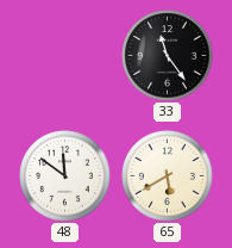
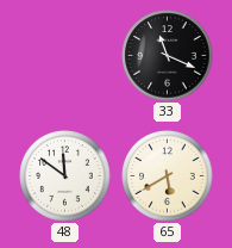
33: 11:24 -> 11:19 (168, 56)
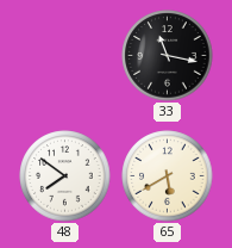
33: 11:19 -> 11:17 (168, 56)
48: 11:51 -> 7:51 (65, 176)
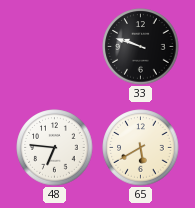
33: 11:17 -> 9:48 (141, 47)
48: 7:51 -> 6:46 (55, 148)
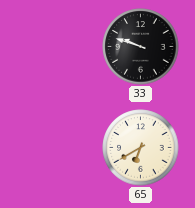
48: 6:46 -> none (55, 148)
65: 5:40 -> 6:40 (141, 148)
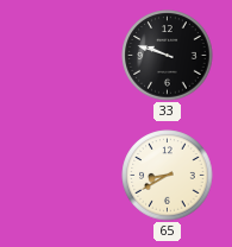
65: 6:40 -> 8:40 (168, 176)
